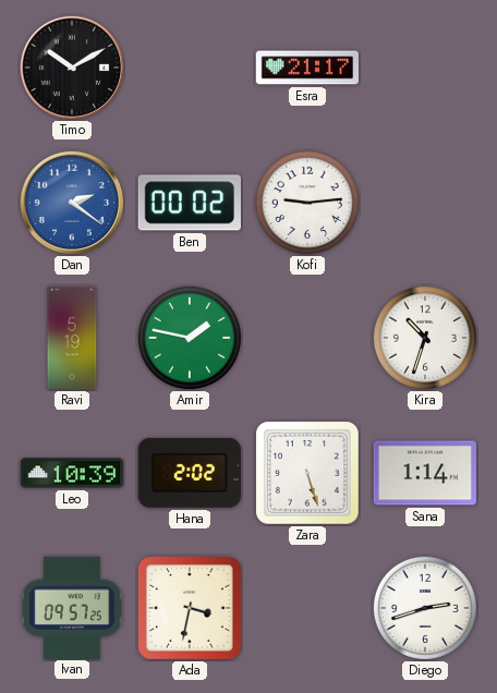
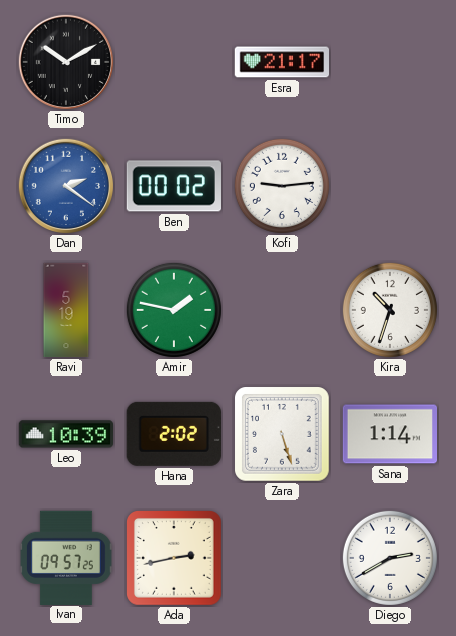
Ada: 3:32 -> 2:43 (175, 559)
Diego: 2:42 -> 2:40 (390, 558)
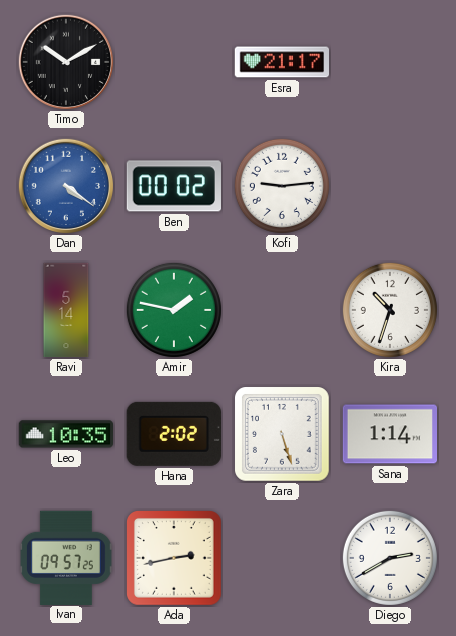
Dan: 2:21 -> 4:21 (65, 185)
Ravi: 5:19 -> 5:14 (66, 310)
Leo: 10:39 -> 10:35 (65, 434)
